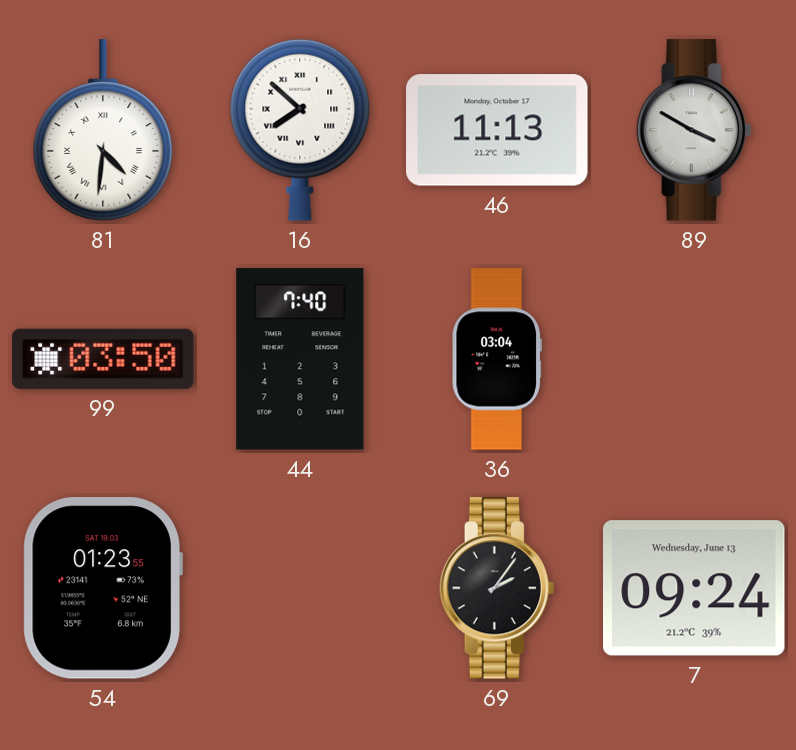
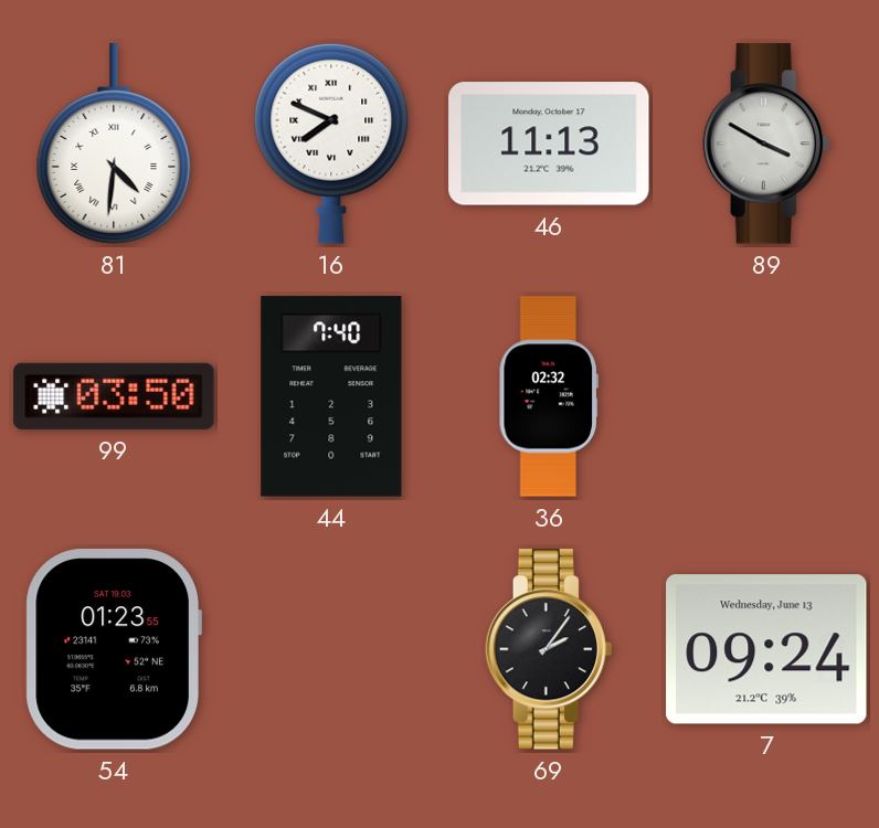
16: 7:52 -> 7:49 (331, 144)
36: 03:04 -> 02:32 (549, 396)
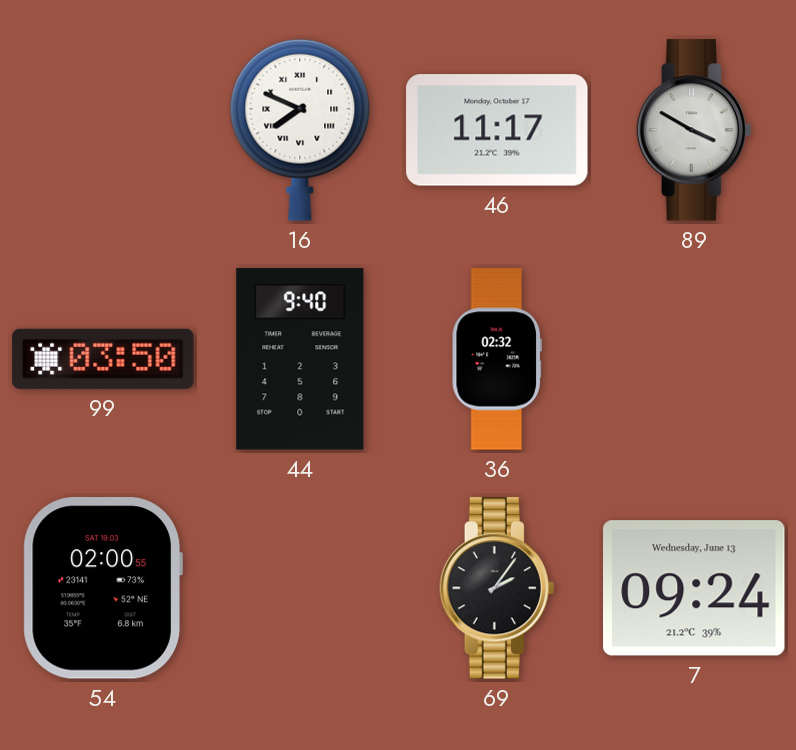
81: 4:31 -> none (114, 144)
46: 11:13 -> 11:17 (497, 130)
44: 7:40 -> 9:40 (300, 359)
54: 01:23 -> 02:00 (103, 588)
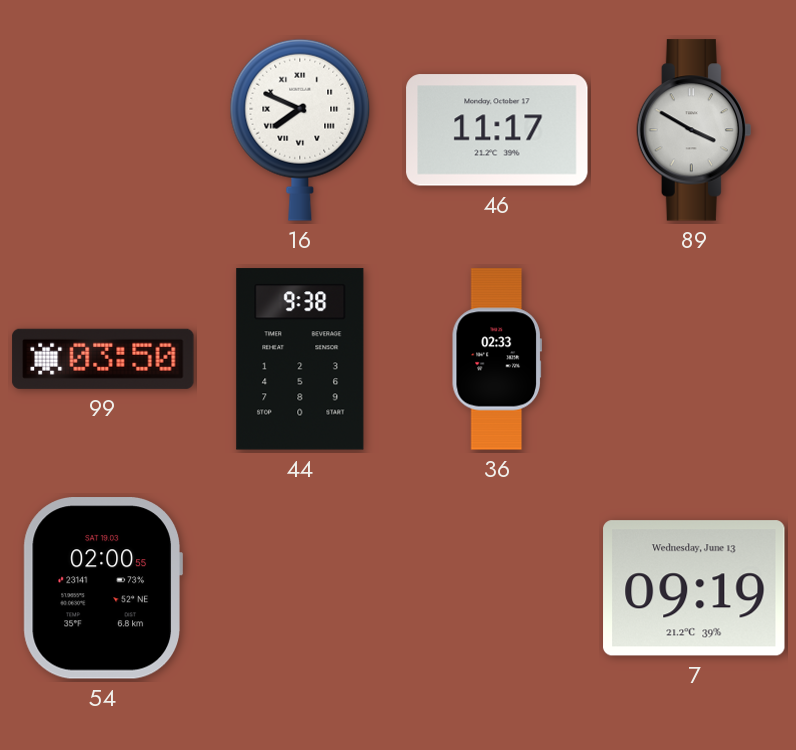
44: 9:40 -> 9:38 (300, 359)
36: 02:32 -> 02:33 (497, 359)
69: 2:06 -> none (496, 588)
7: 09:24 -> 09:19 (694, 588)
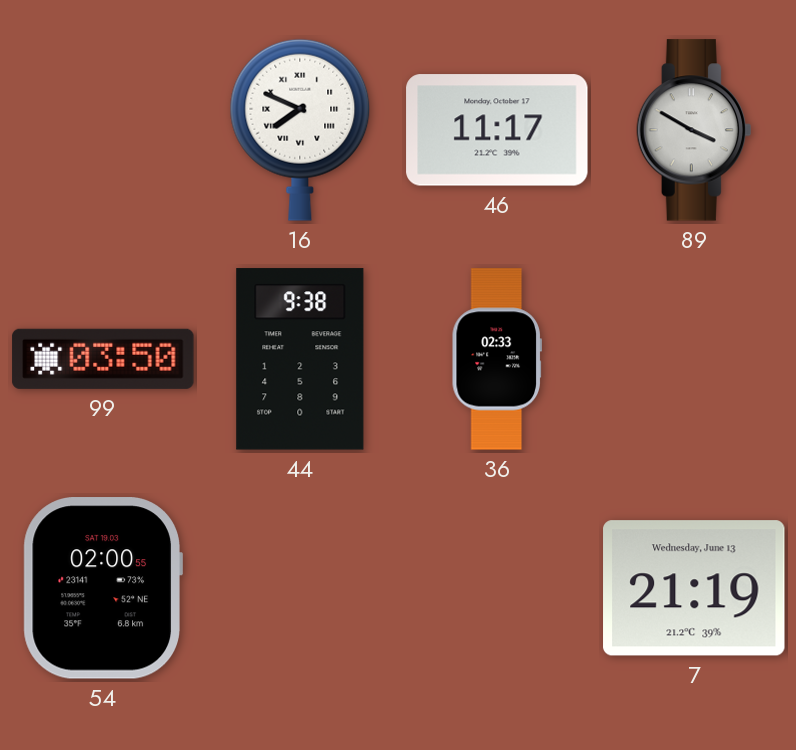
7: 09:19 -> 21:19 (694, 588)
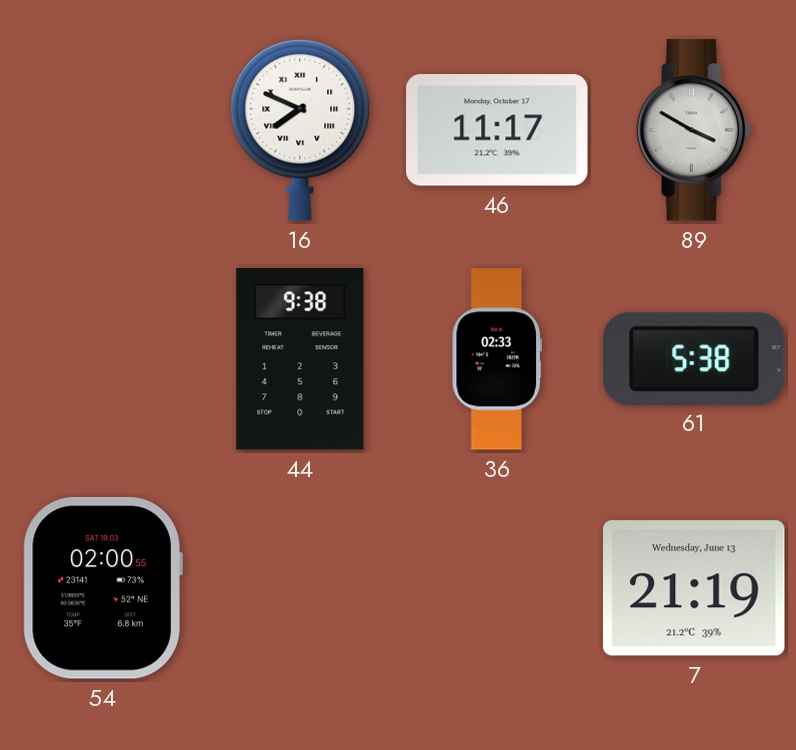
99: 03:50 -> none (103, 359)
61: none -> 5:38 (694, 358)
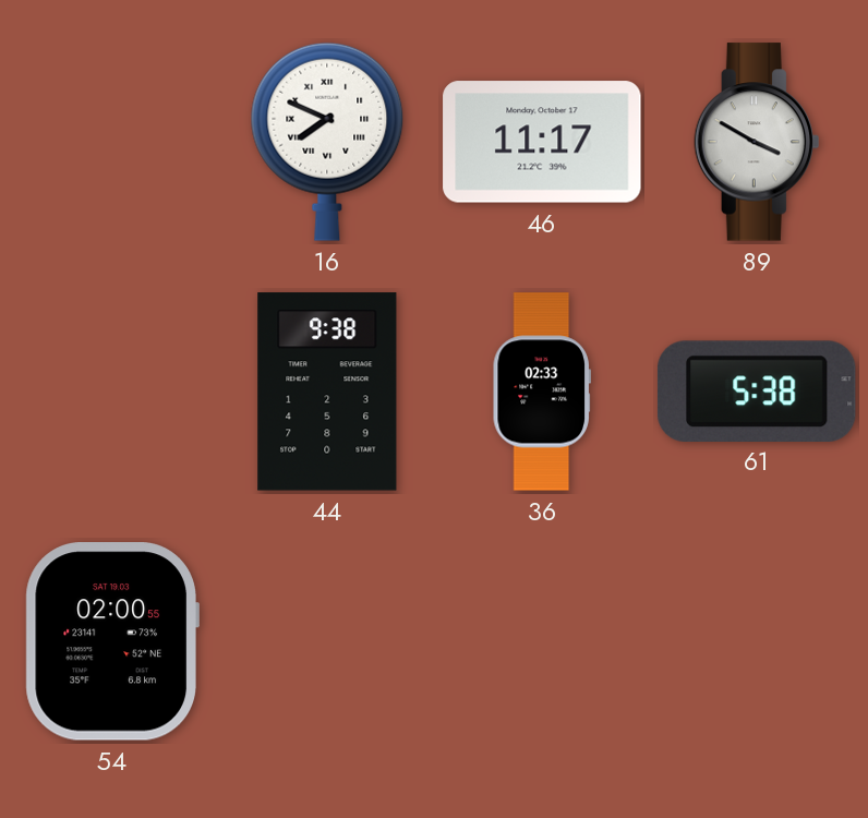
7: 21:19 -> none (694, 588)
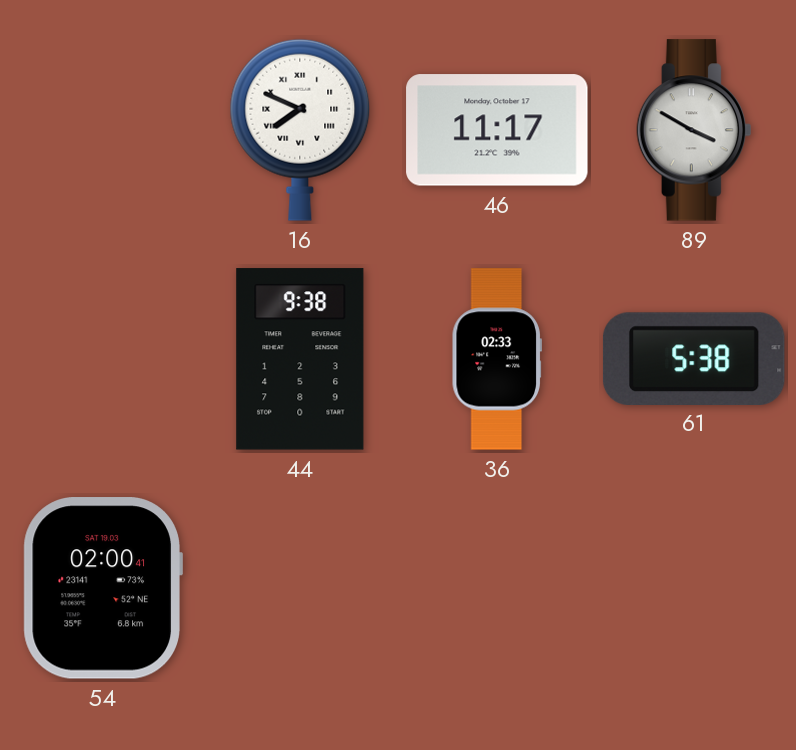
54: 02:00:55 -> 02:00:41 (103, 588)
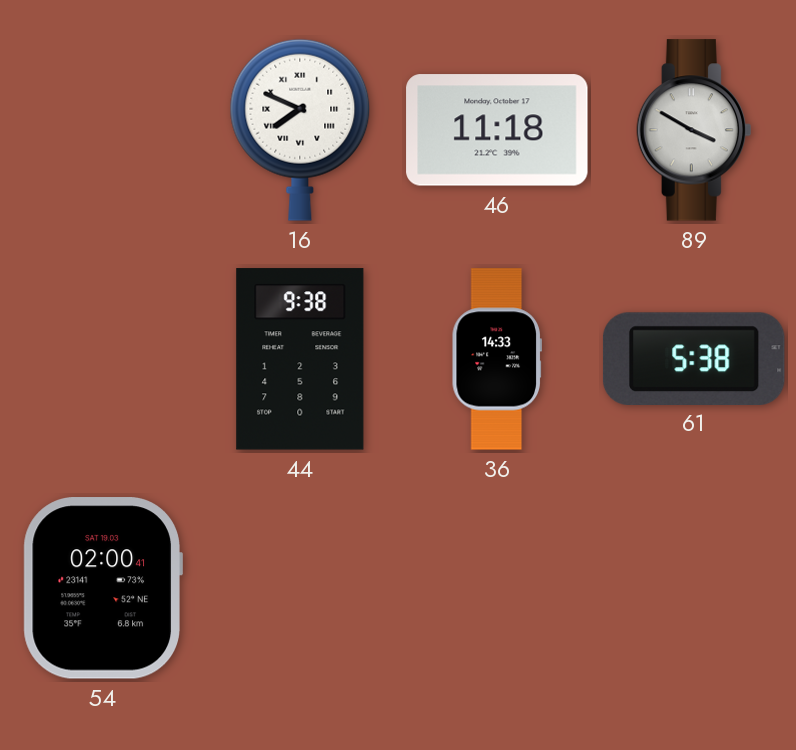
46: 11:17 -> 11:18 (497, 130)
36: 02:33 -> 14:33 (497, 359)
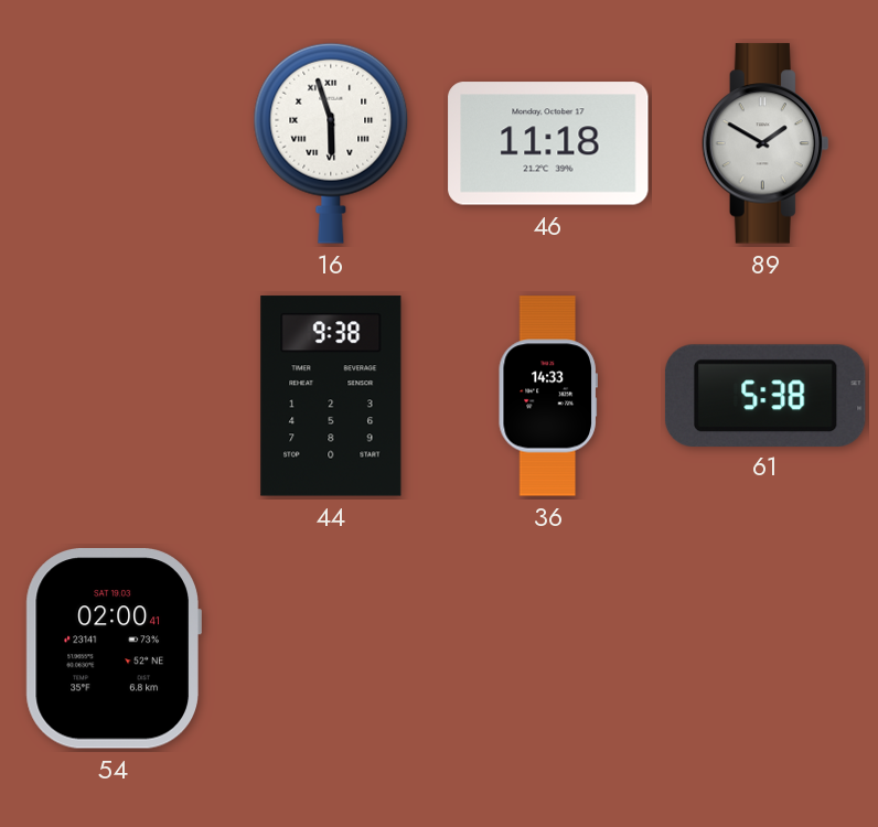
16: 7:49 -> 5:57 (331, 143)
89: 3:50 -> 1:50 (764, 143)
